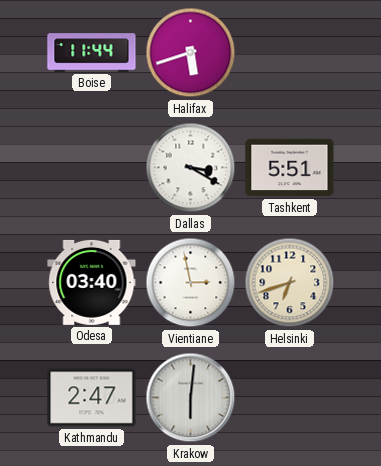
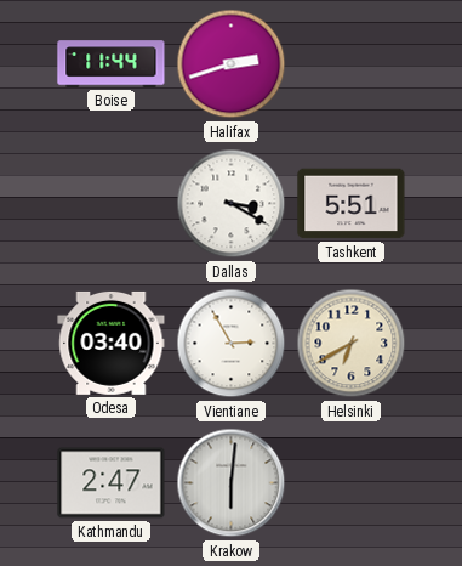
Halifax: 5:42 -> 2:42 (232, 64)
Vientiane: 2:58 -> 2:55 (232, 344)
Helsinki: 6:42 -> 6:40 (352, 344)
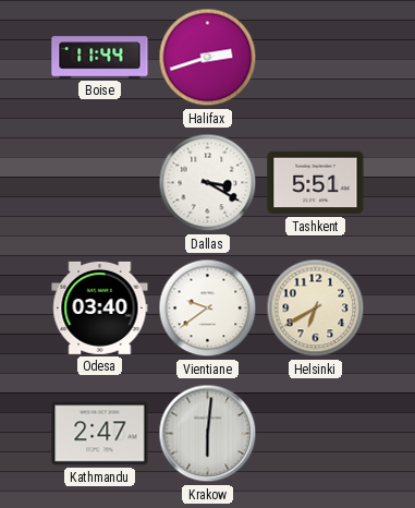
Vientiane: 2:55 -> 9:39 (208, 309)
